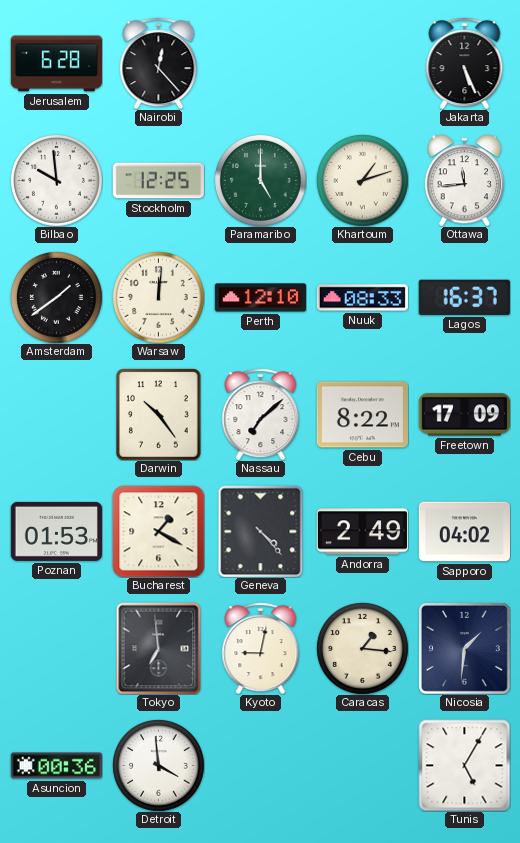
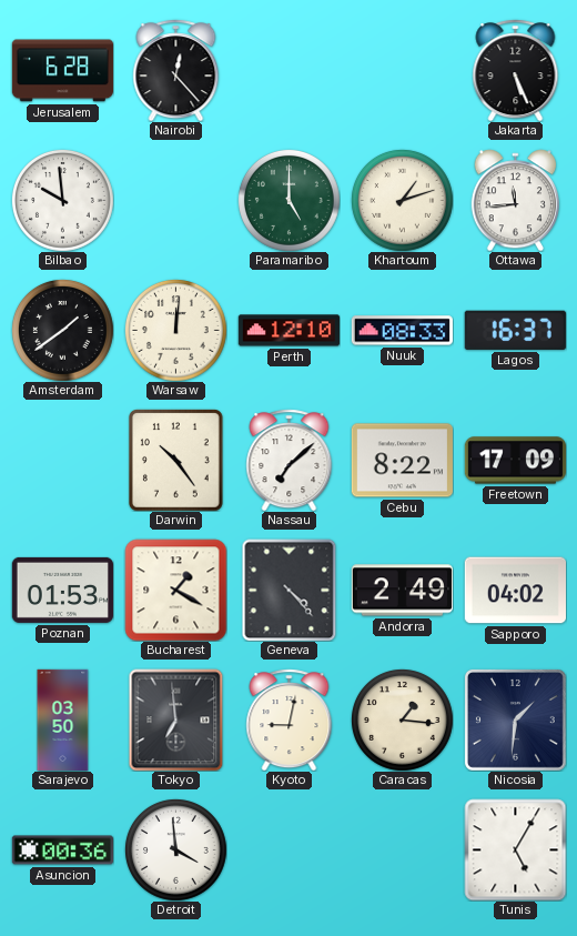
Stockholm: 12:25 -> none (158, 181)
Sarajevo: none -> 03:50 (63, 719)
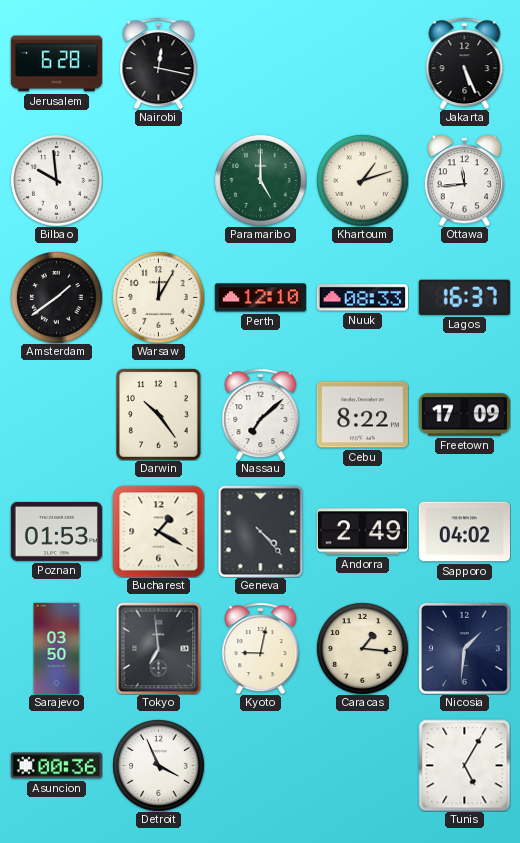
Nairobi: 12:23 -> 12:17 (159, 63)
Warsaw: 12:01 -> 12:05 (158, 297)
Detroit: 3:59 -> 3:56 (158, 765)
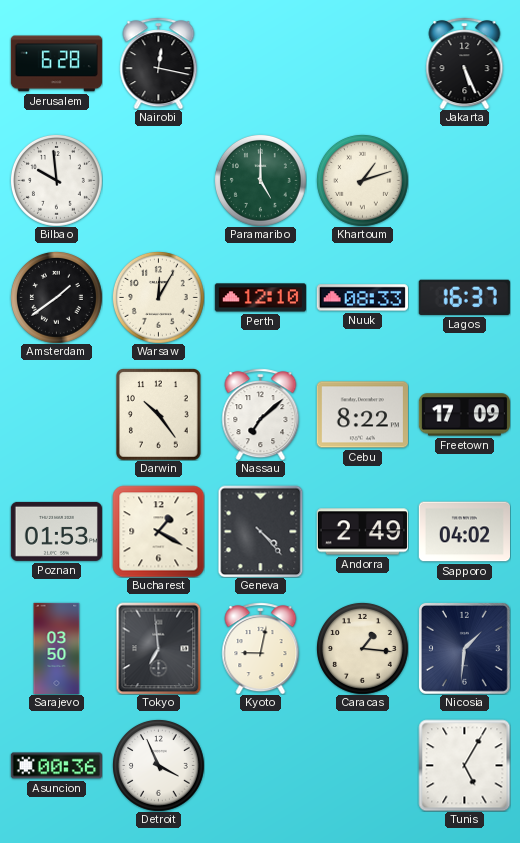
Ottawa: 11:44 -> none (464, 180)
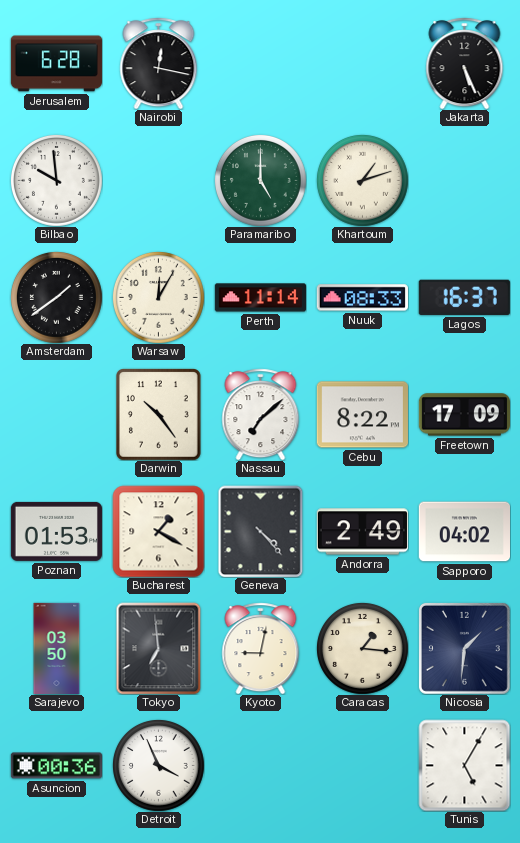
Perth: 12:10 -> 11:14 (260, 298)
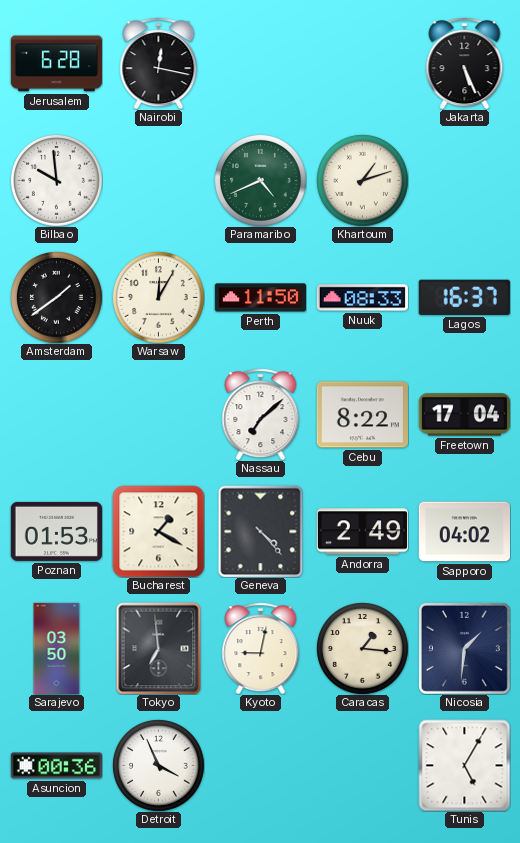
Paramaribo: 5:00 -> 4:41 (260, 180)
Perth: 11:14 -> 11:50 (260, 298)
Darwin: 10:24 -> none (159, 415)
Freetown: 17:09 -> 17:04 (464, 415)
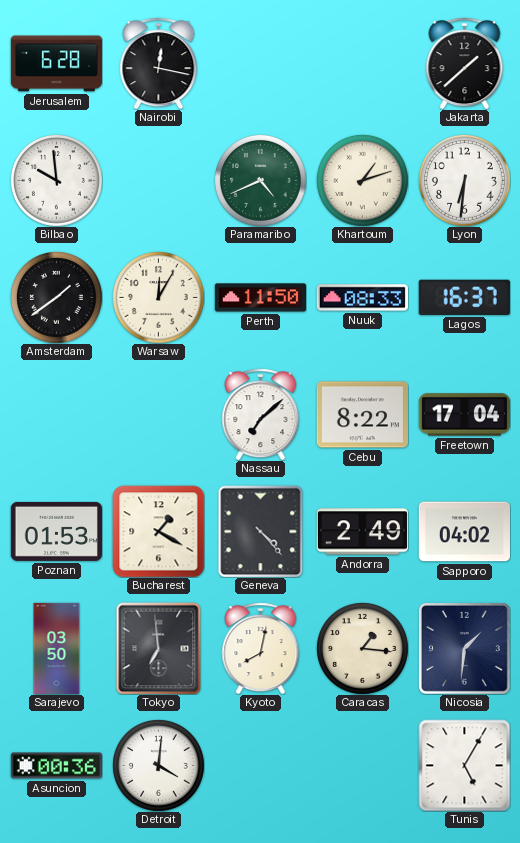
Jakarta: 5:26 -> 1:38 (465, 63)
Lyon: none -> 6:31 (464, 180)
Kyoto: 9:02 -> 8:02 (261, 648)
Detroit: 3:56 -> 4:01 (158, 765)
